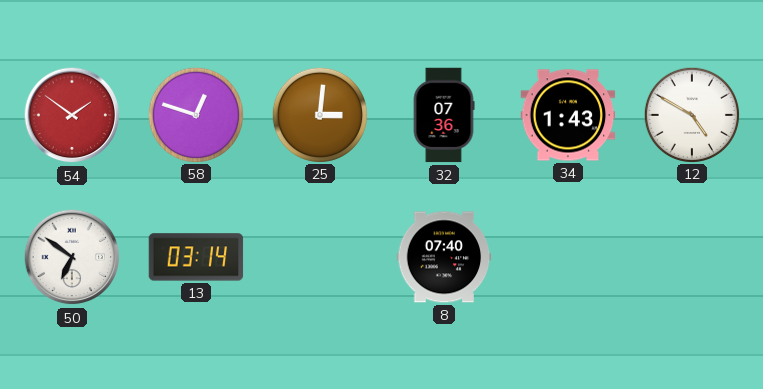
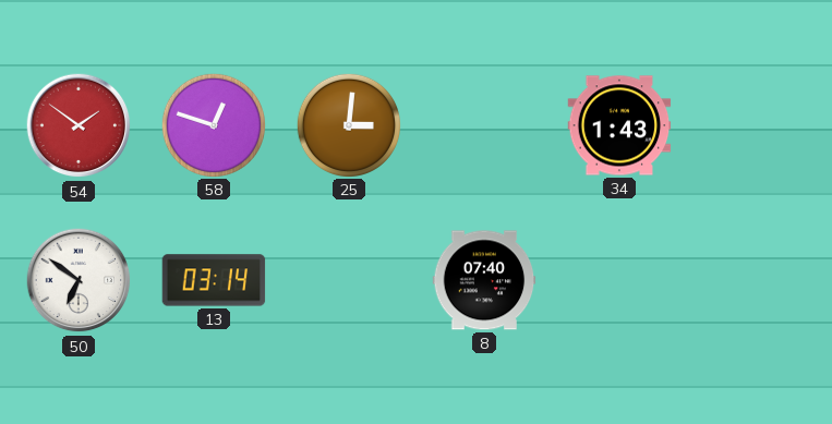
32: 07:36 -> none (444, 115)
12: 4:50 -> none (691, 114)
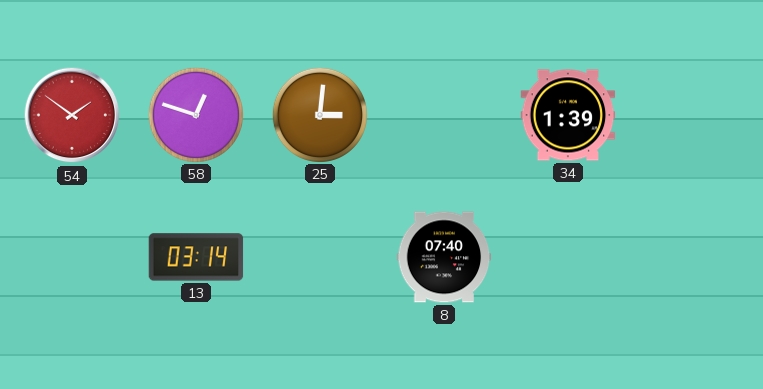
34: 1:43 -> 1:39 (568, 115)
50: 6:51 -> none (79, 280)
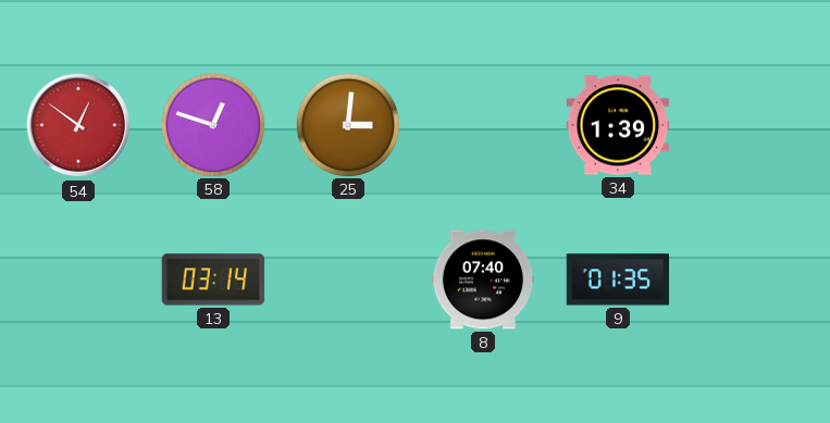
54: 1:51 -> 12:51 (78, 125)
9: none -> 01:35 (618, 279)
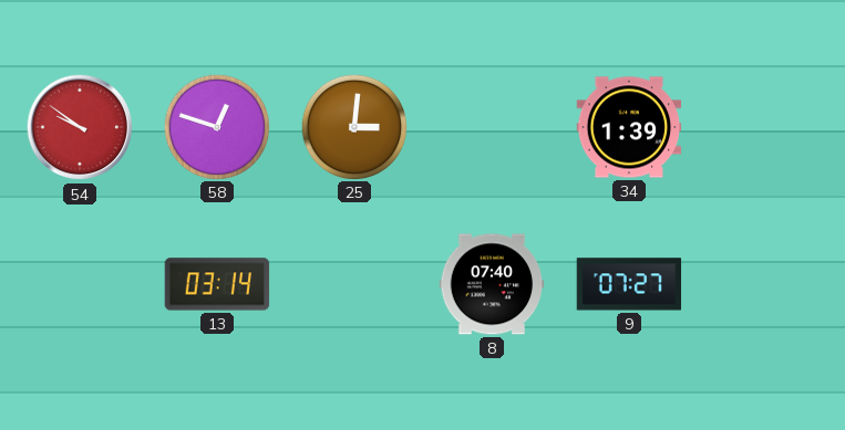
54: 12:51 -> 9:51 (80, 127)
9: 01:35 -> 07:27 (629, 284)
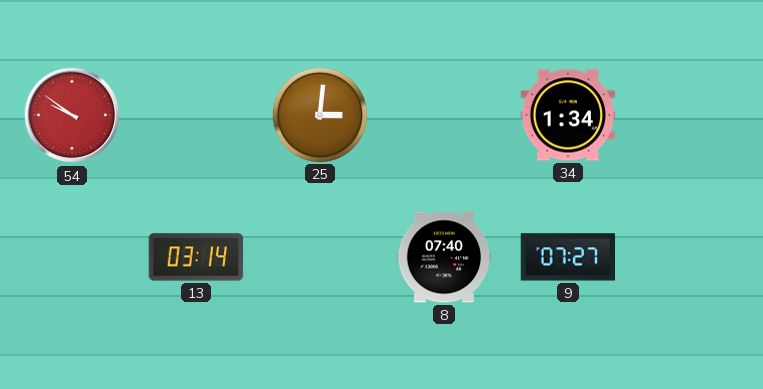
58: 12:48 -> none (216, 126)
34: 1:39 -> 1:34 (568, 115)
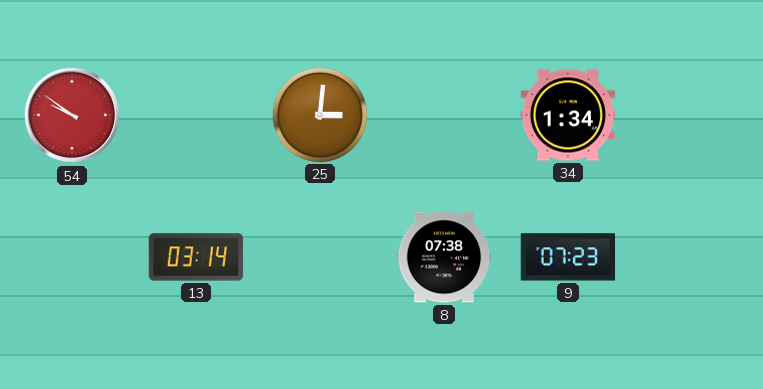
8: 07:40 -> 07:38 (444, 257)
9: 07:27 -> 07:23 (568, 257)
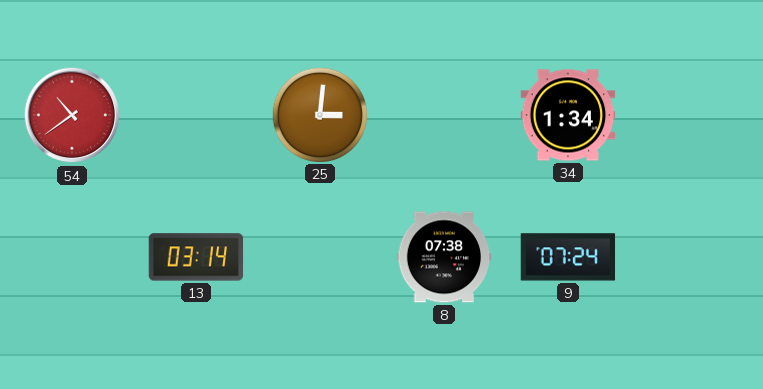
54: 9:51 -> 10:39 (72, 115)
9: 07:23 -> 07:24 (568, 257)
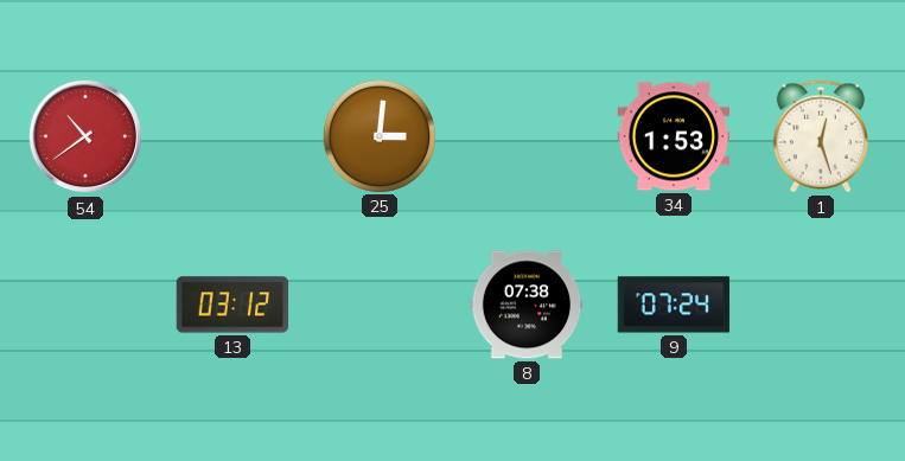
34: 1:34 -> 1:53 (674, 136)
1: none -> 12:27 (821, 136)
13: 03:14 -> 03:12 (232, 305)
